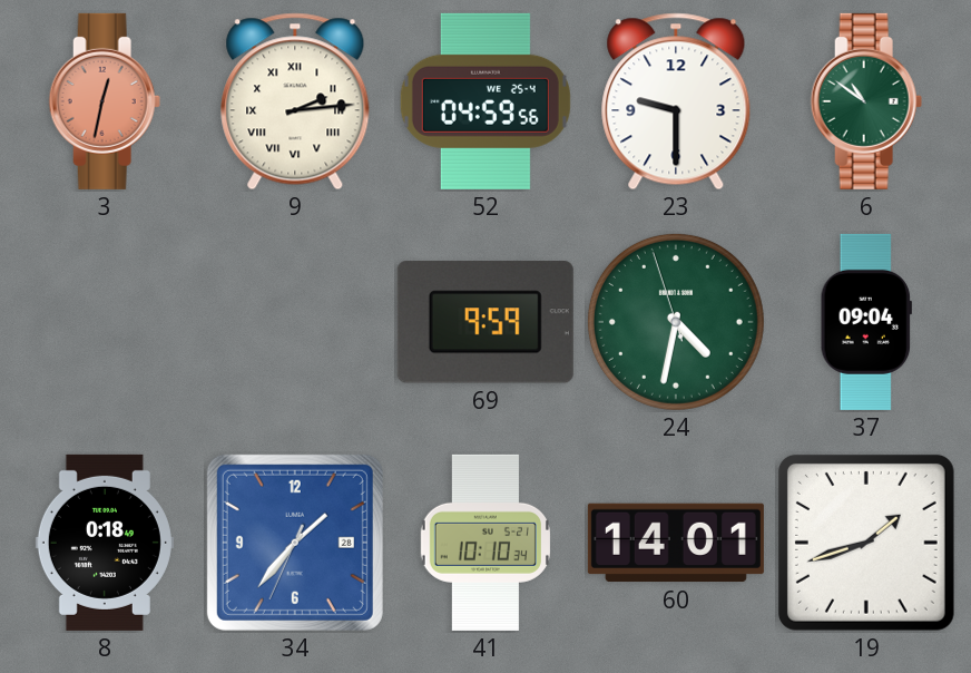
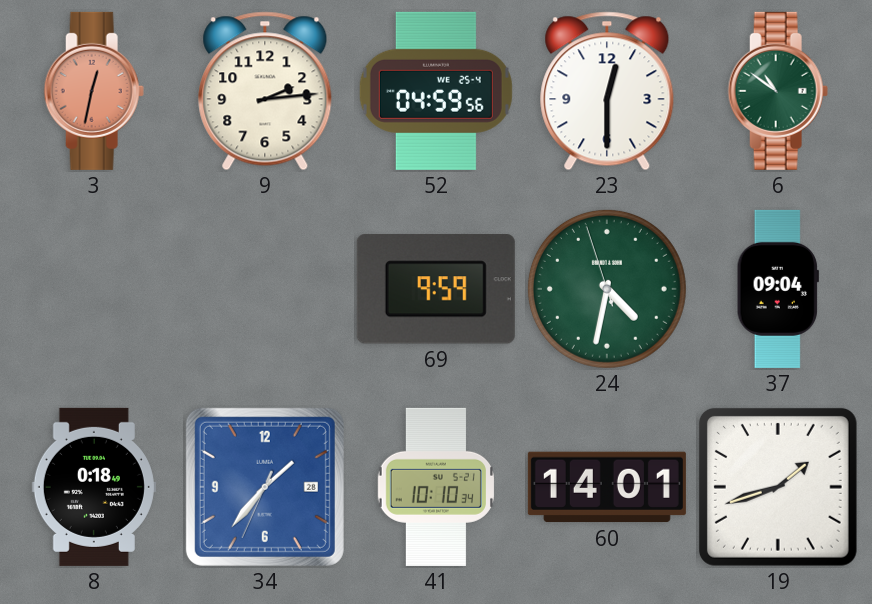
9 numerals: Roman -> Arabic (265, 91)
23: 9:30 -> 12:30 (607, 91)
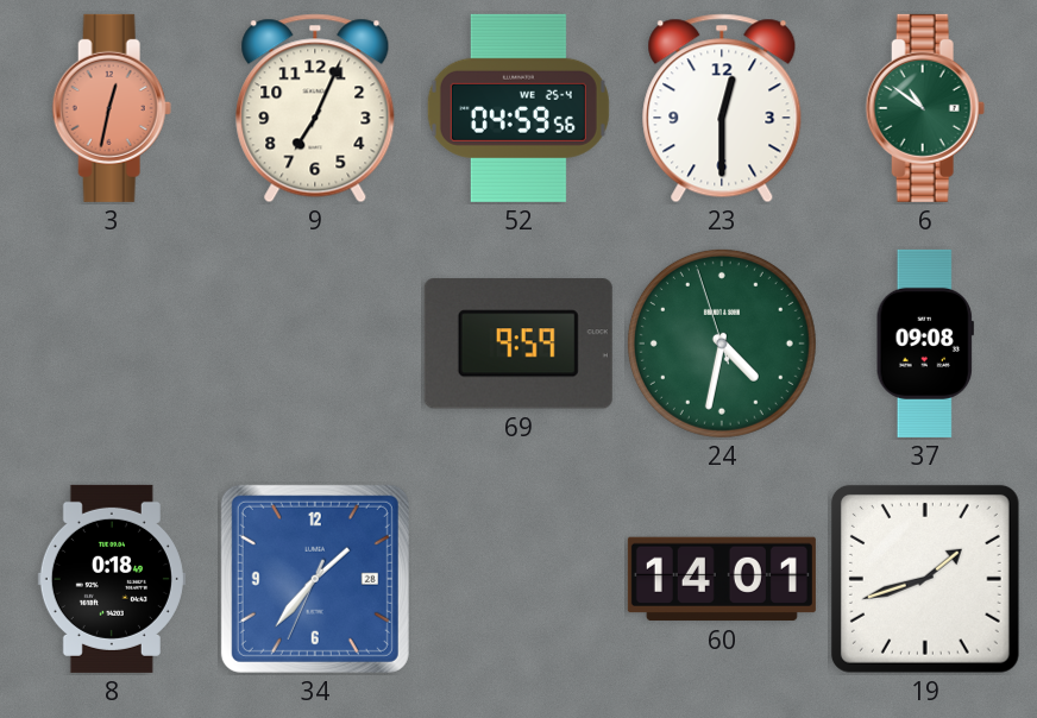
9: 2:14 -> 7:04 (315, 108)
37: 09:04 -> 09:08 (925, 344)
41: 10:10 -> none (436, 487)
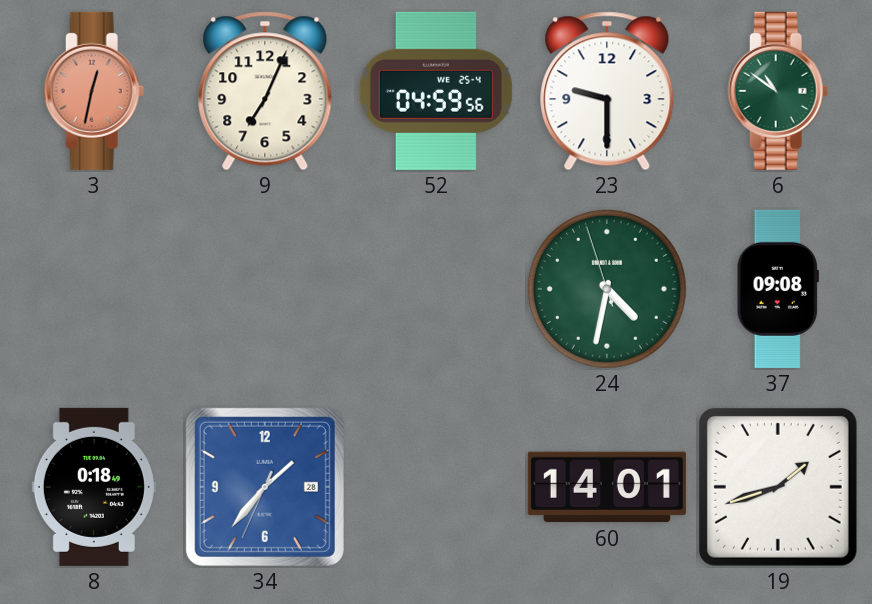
23: 12:30 -> 9:30 (607, 91)
69: 9:59 -> none (518, 344)
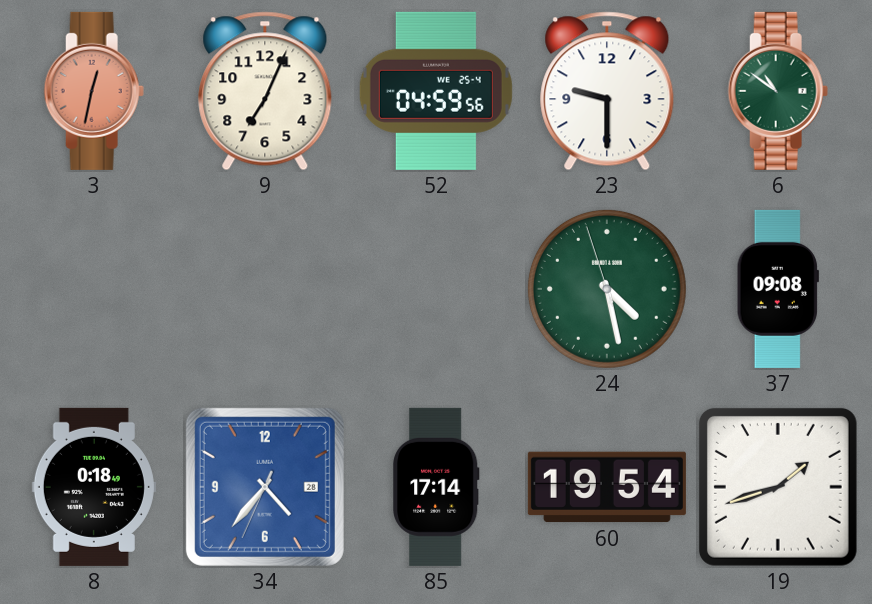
24: 4:31 -> 4:27 (607, 289)
34: 1:36 -> 4:36 (265, 487)
85: none -> 17:14 (437, 487)
60: 14:01 -> 19:54 (607, 487)
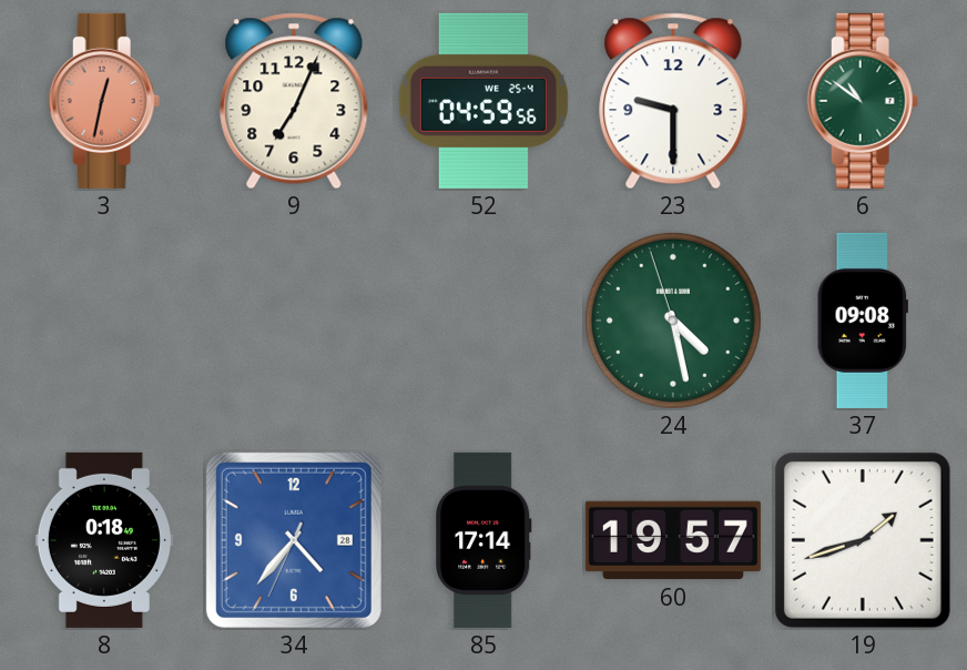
60: 19:54 -> 19:57 (673, 540)
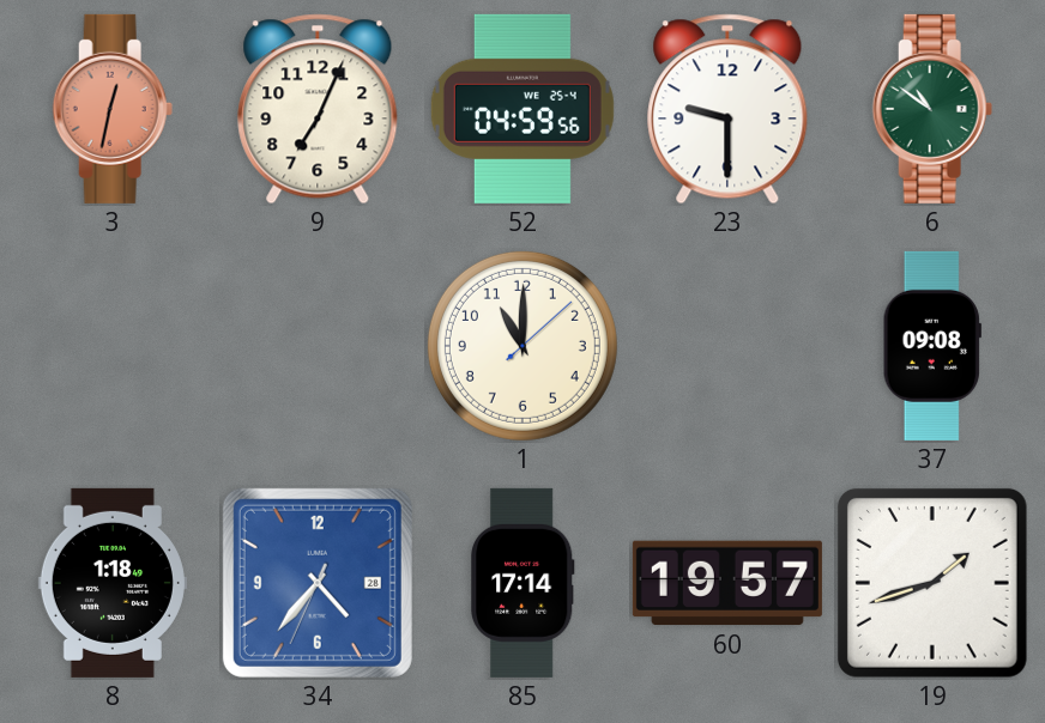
1: none -> 11:00 (522, 346)
24: 4:27 -> none (673, 321)
8: 0:18 -> 1:18 (113, 583)
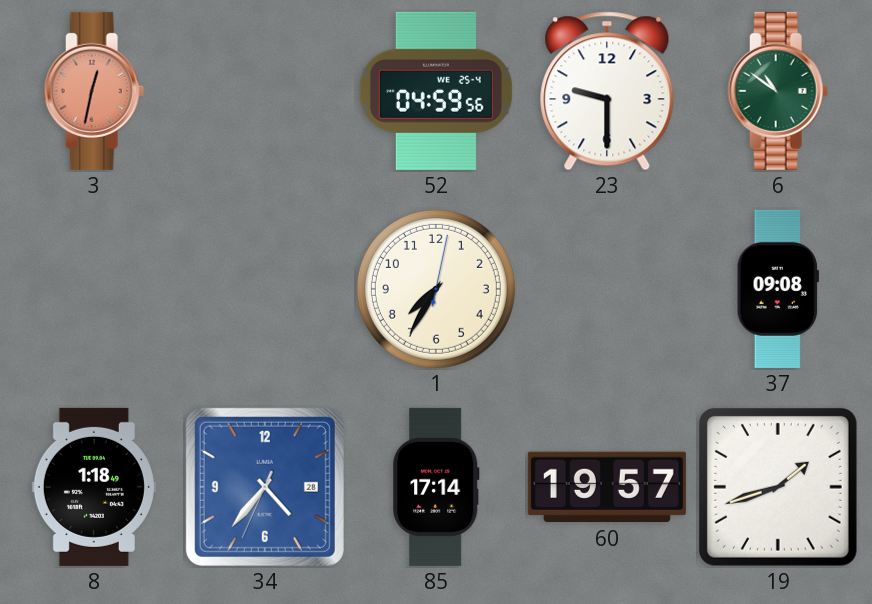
9: 7:04 -> none (318, 109)
1: 11:00 -> 7:35 (436, 289)
